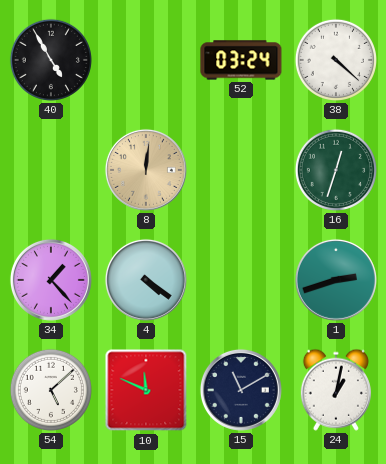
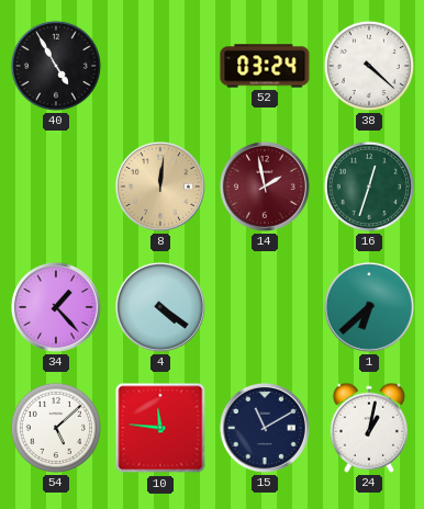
14: none -> 1:58 (265, 186)
1: 2:42 -> 6:38 (369, 307)
10: 11:49 -> 11:46 (160, 428)
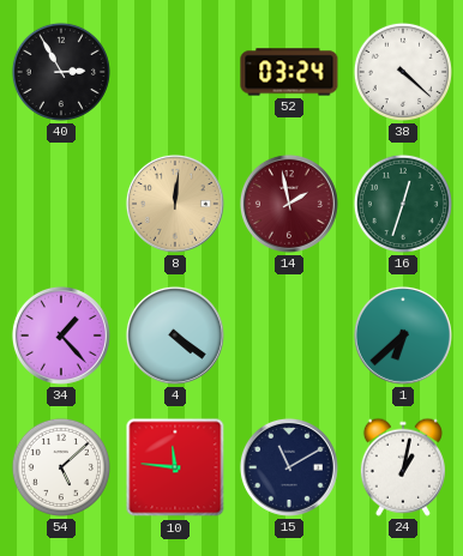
40: 4:55 -> 2:55 (61, 72)
